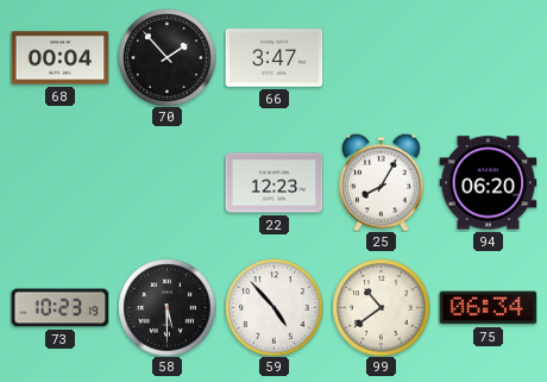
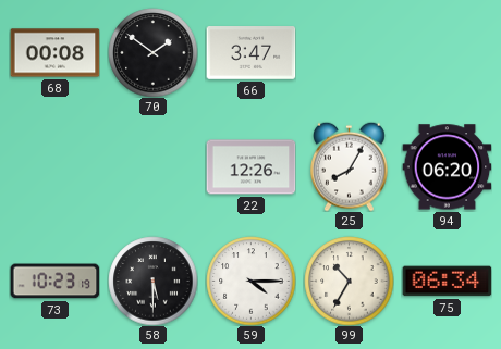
68: 00:04 -> 00:08 (54, 53)
70: 1:53 -> 1:51 (152, 52)
22: 12:23 -> 12:26 (250, 167)
59: 4:53 -> 4:15 (250, 281)
99: 10:39 -> 10:35 (349, 281)
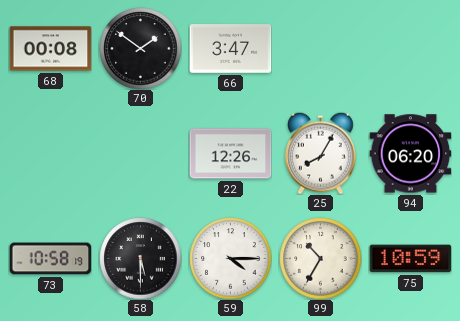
73: 10:23 -> 10:58 (50, 259)
75: 06:34 -> 10:59 (410, 259)
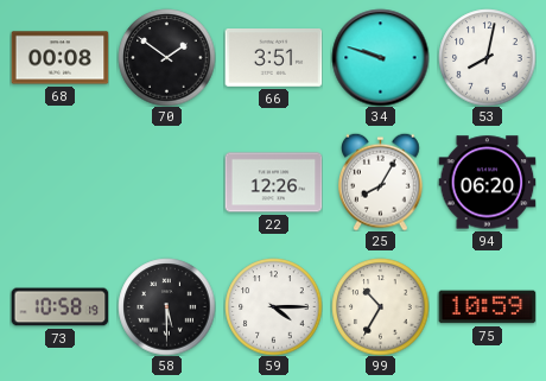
66: 3:47 -> 3:51 (273, 58)
34: none -> 9:48 (380, 57)
53: none -> 8:02 (487, 57)
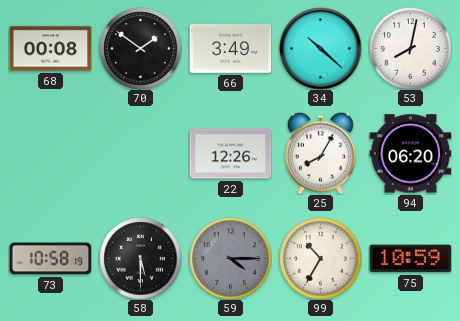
66: 3:51 -> 3:49 (230, 49)
34: 9:48 -> 10:22 (320, 48)
59 dial: white -> grey (230, 258)
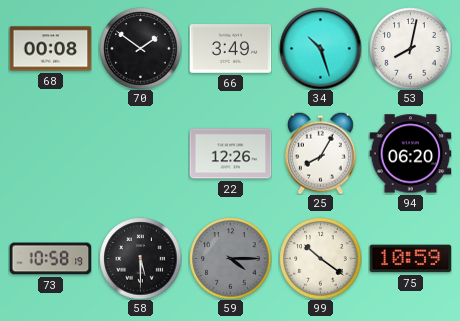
34: 10:22 -> 10:27 (320, 48)
99: 10:35 -> 10:21 (320, 258)
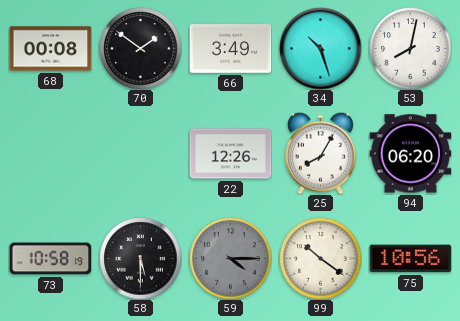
75: 10:59 -> 10:56 (410, 259)
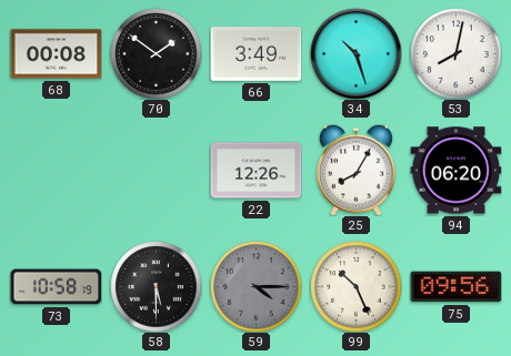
99: 10:21 -> 10:26 (355, 286)
75: 10:56 -> 09:56 (455, 287)
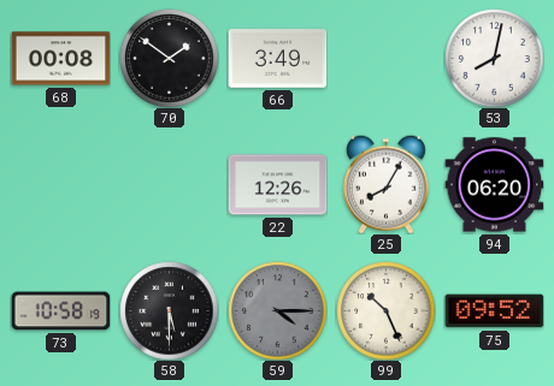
34: 10:27 -> none (355, 53)
75: 09:56 -> 09:52 (494, 311)
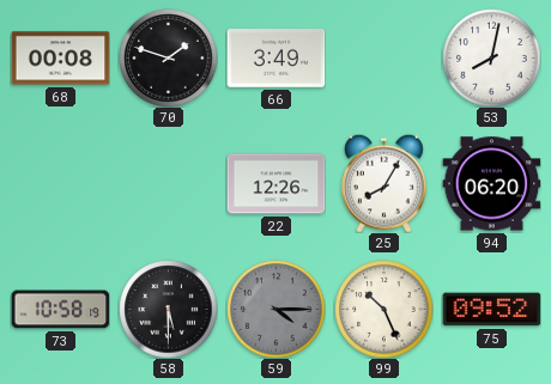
70: 1:51 -> 1:48 (168, 57)
